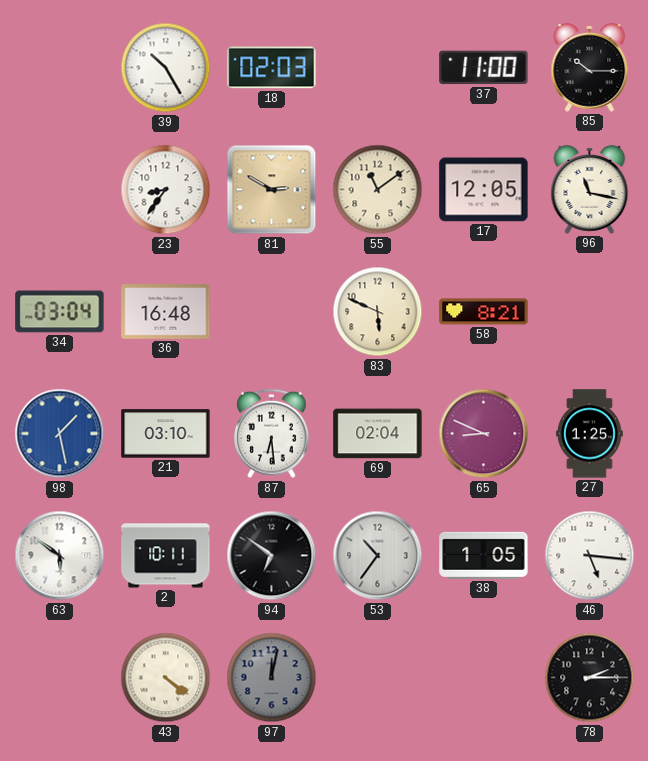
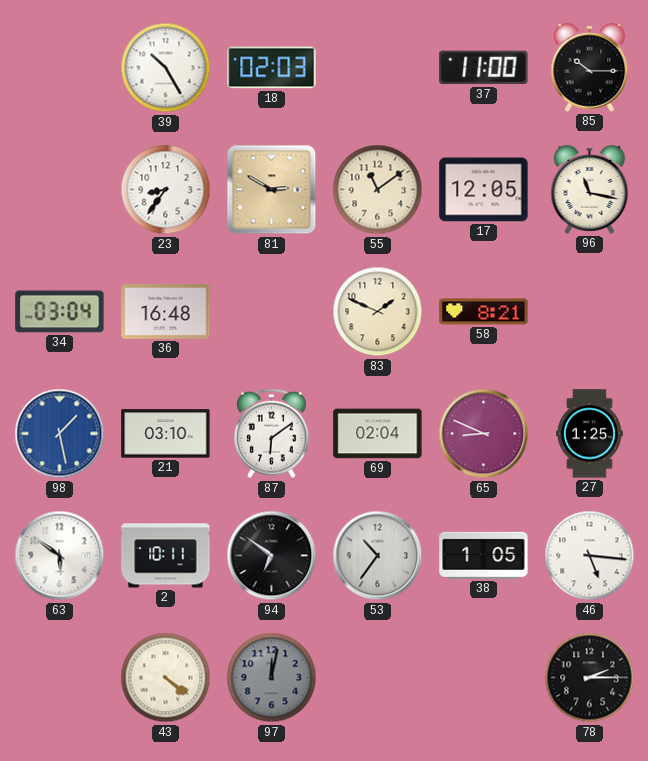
83: 5:49 -> 1:49 (378, 312)
87: 6:29 -> 6:09 (272, 434)
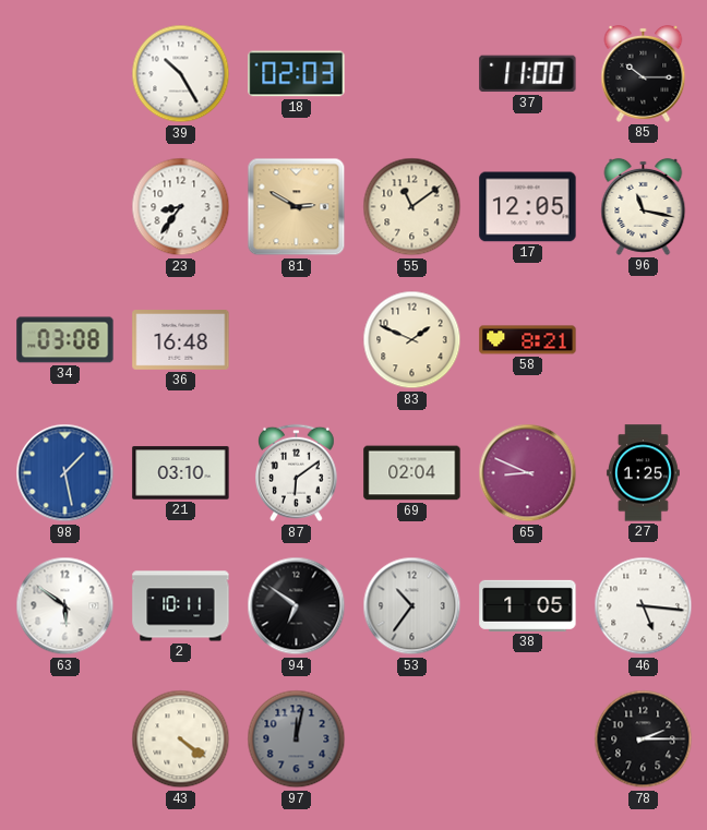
34: 03:04 -> 03:08 (65, 340)
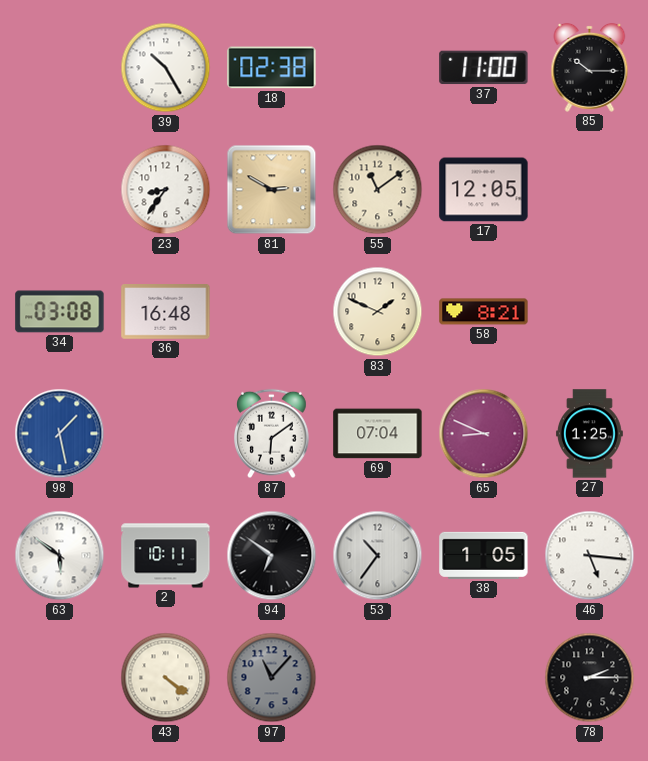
18: 02:03 -> 02:38 (272, 68)
96: 11:17 -> none (644, 206)
21: 03:10 -> none (181, 473)
69: 02:04 -> 07:04 (378, 434)
97: 12:02 -> 11:07 (272, 678)
